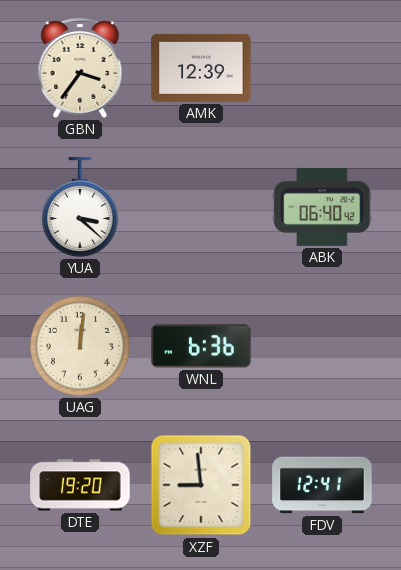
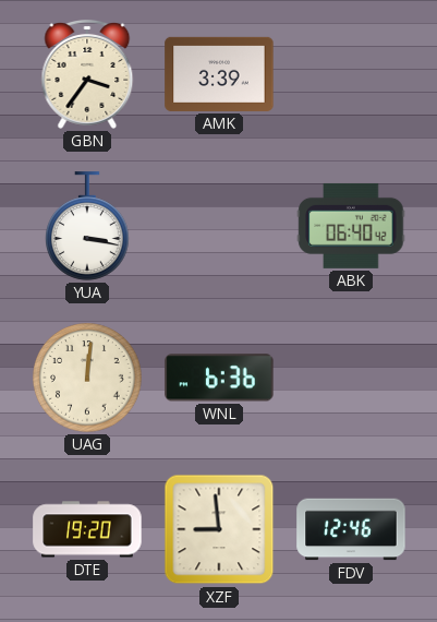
AMK: 12:39 -> 3:39 (219, 74)
YUA: 3:22 -> 3:17 (88, 226)
FDV: 12:41 -> 12:46 (351, 529)
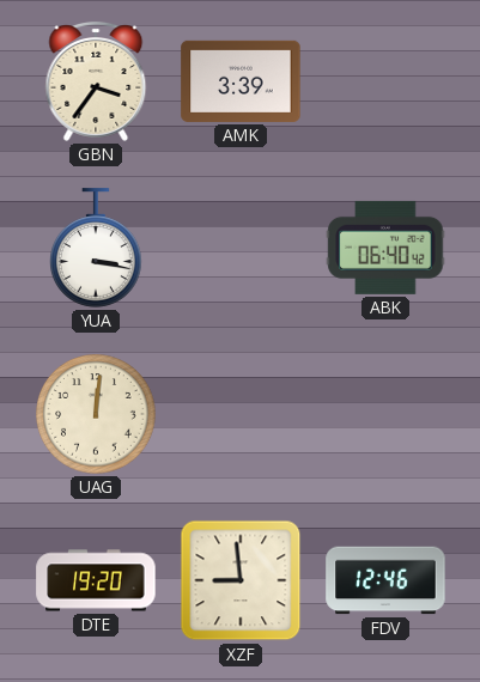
WNL: 6:36 -> none (219, 378)
